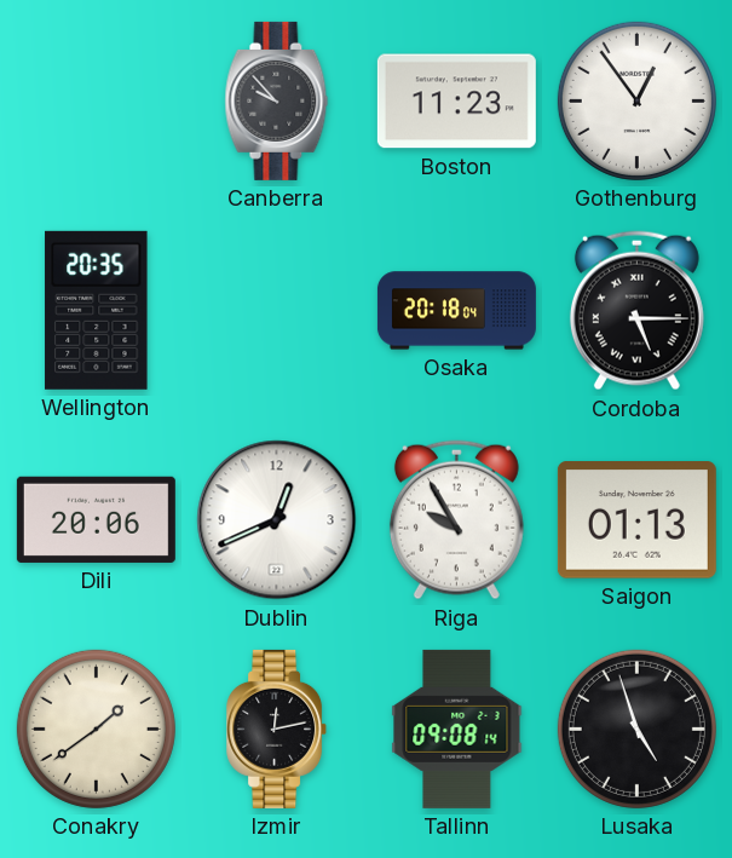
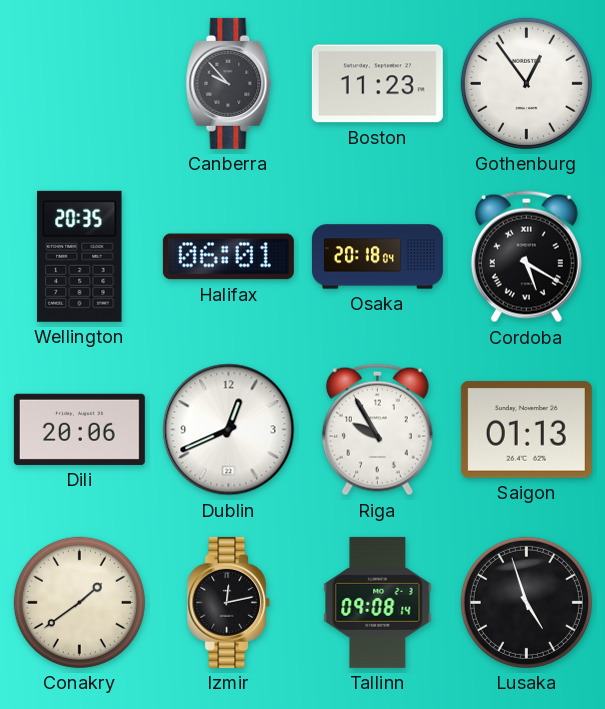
Halifax: none -> 06:01 (228, 257)
Cordoba: 5:15 -> 5:20 (526, 257)
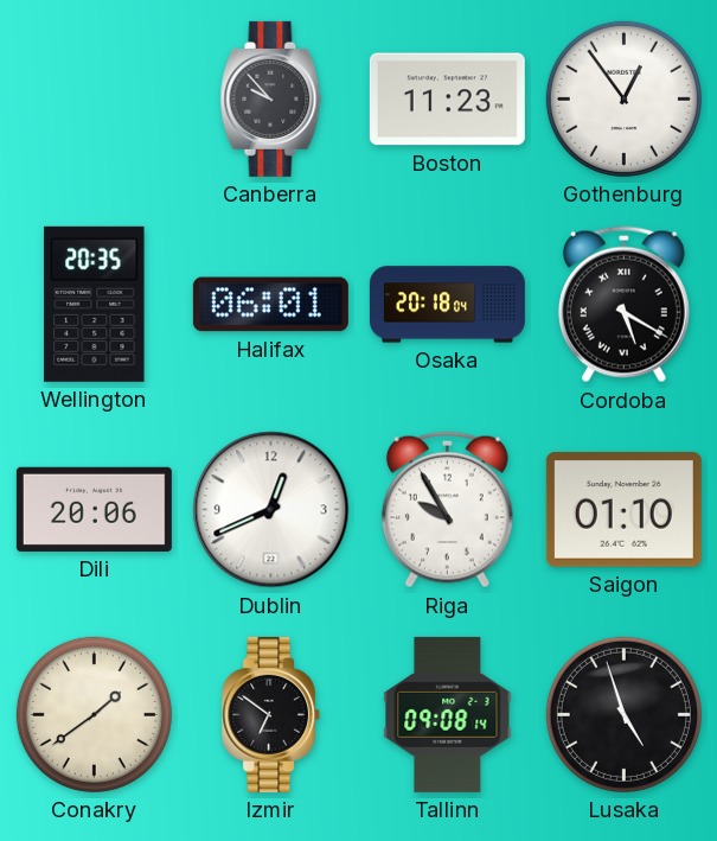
Saigon: 01:13 -> 01:10 (623, 510)
Izmir: 12:13 -> 6:51 (271, 714)
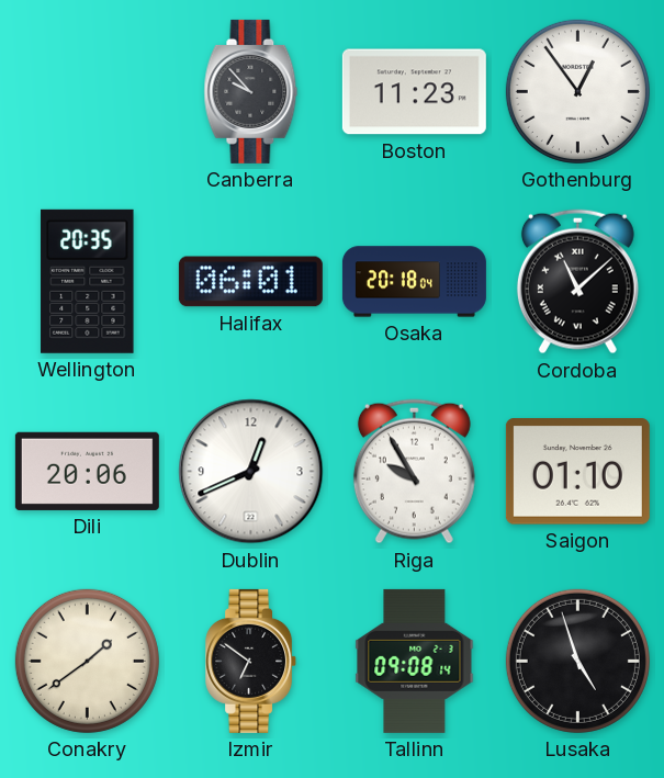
Cordoba: 5:20 -> 11:08 (577, 282)
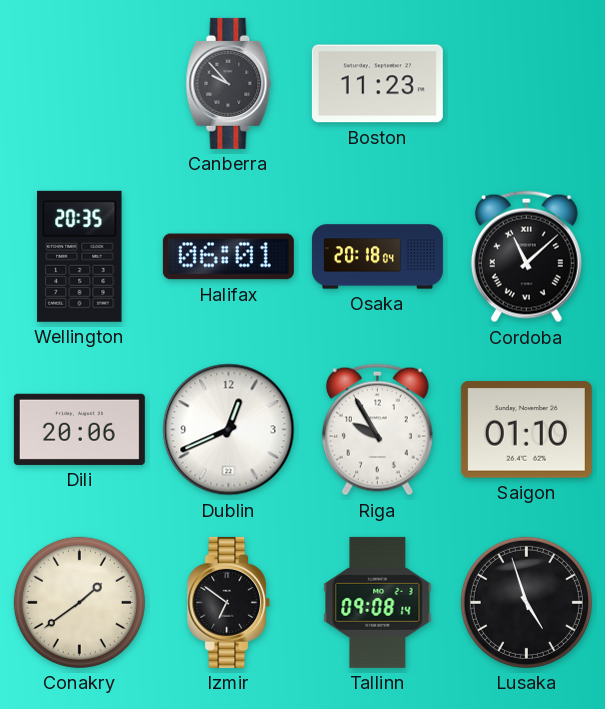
Gothenburg: 12:54 -> none (577, 91)
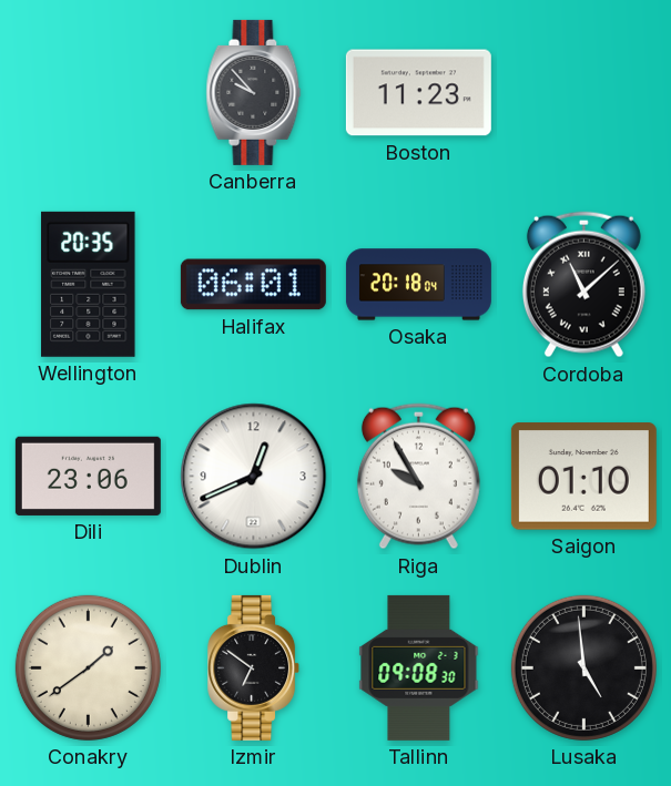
Dili: 20:06 -> 23:06 (88, 476)
Tallinn: 09:08:14 -> 09:08:30 (419, 667)
Lusaka: 4:57 -> 4:59 (583, 667)
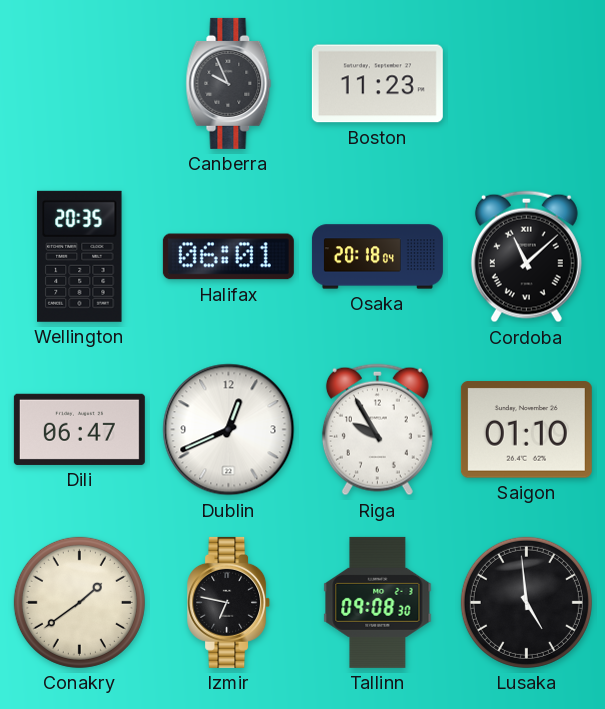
Canberra: 9:53 -> 9:56 (229, 83)
Dili: 23:06 -> 06:47 (79, 429)
Izmir: 6:51 -> 6:47 (229, 602)
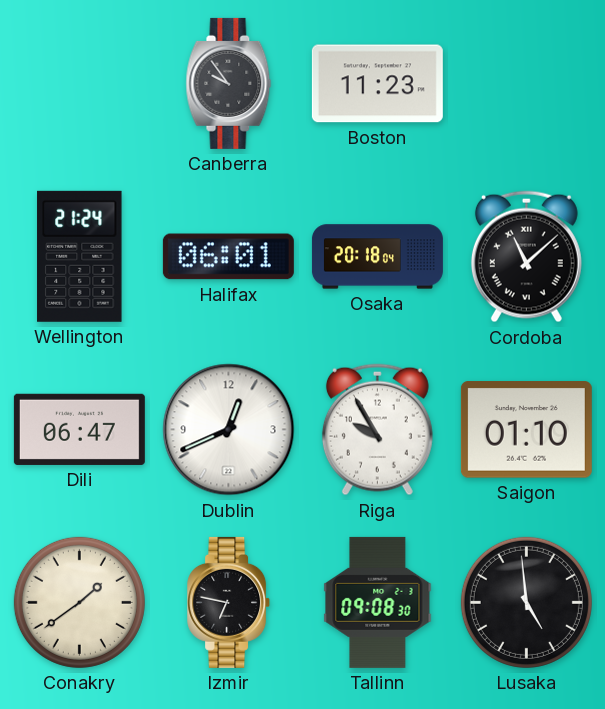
Canberra: 9:56 -> 9:54 (229, 83)
Wellington: 20:35 -> 21:24 (80, 256)
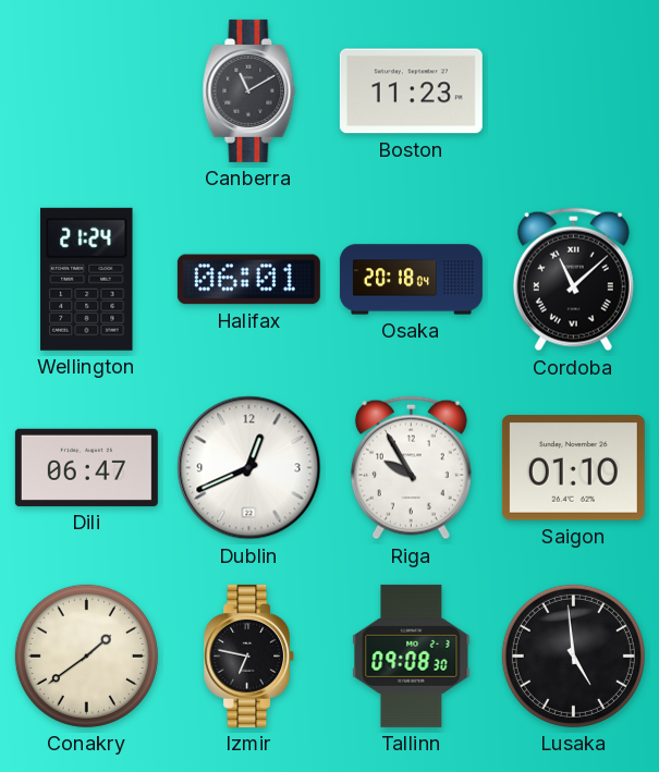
Canberra: 9:54 -> 11:10 (249, 90)
